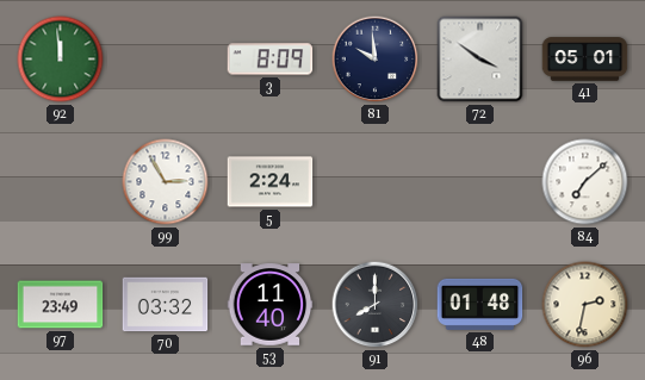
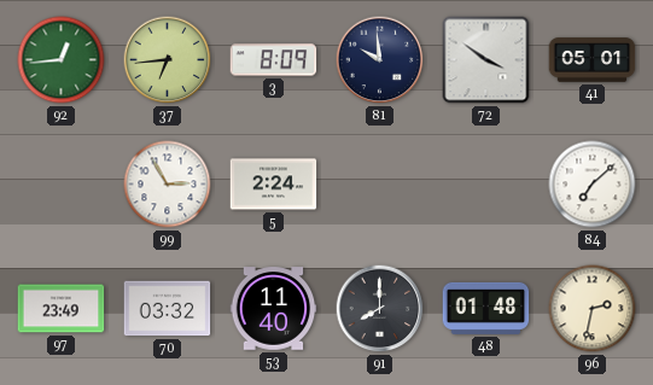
92: 11:59 -> 12:44 (62, 60)
37: none -> 6:44 (168, 60)
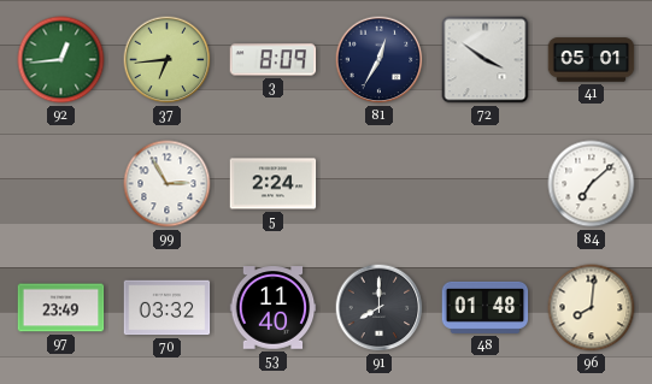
81: 9:59 -> 12:35 (380, 60)
96: 2:32 -> 8:01 (592, 308)
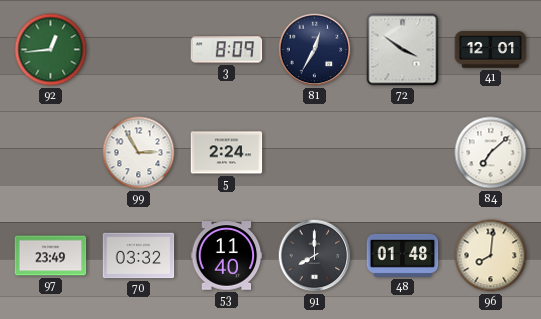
37: 6:44 -> none (168, 60)
41: 05:01 -> 12:01 (491, 50)
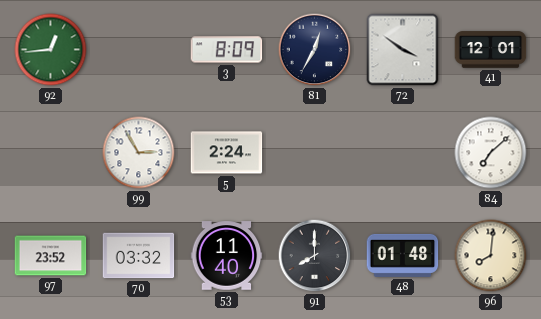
97: 23:49 -> 23:52 (51, 256)
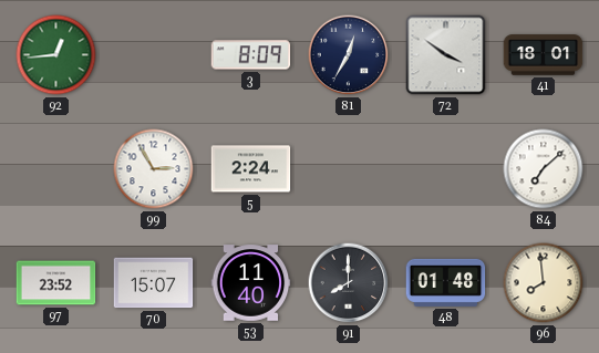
41: 12:01 -> 18:01 (544, 55)
70: 03:32 -> 15:07 (154, 283)
96: 8:01 -> 7:59 (544, 283)
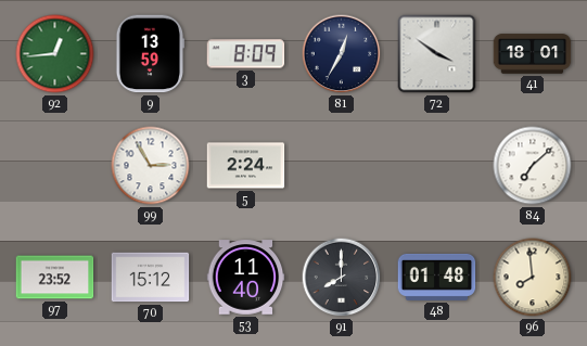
9: none -> 13:59 (151, 54)
70: 15:07 -> 15:12 (151, 278)
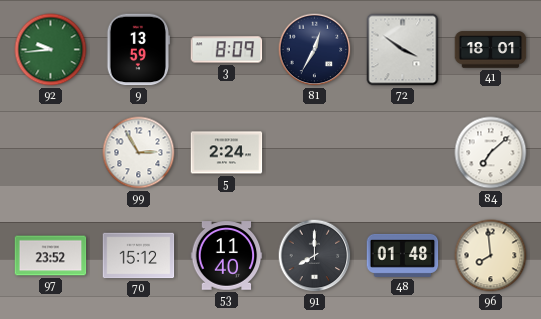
92: 12:44 -> 9:44 (51, 50)
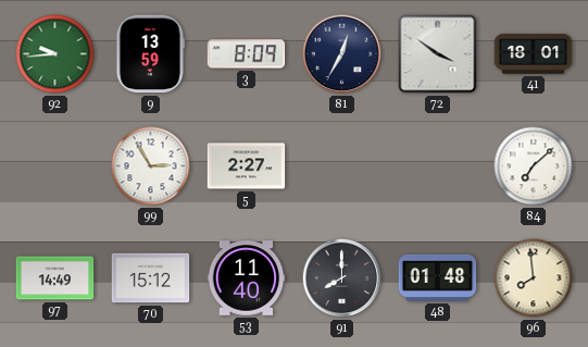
5: 2:24 -> 2:27 (247, 166)
97: 23:52 -> 14:49 (55, 278)
